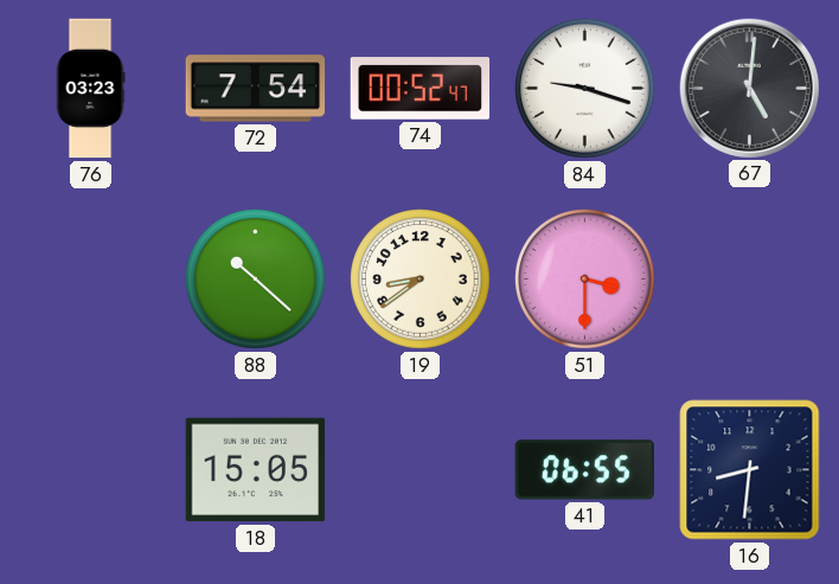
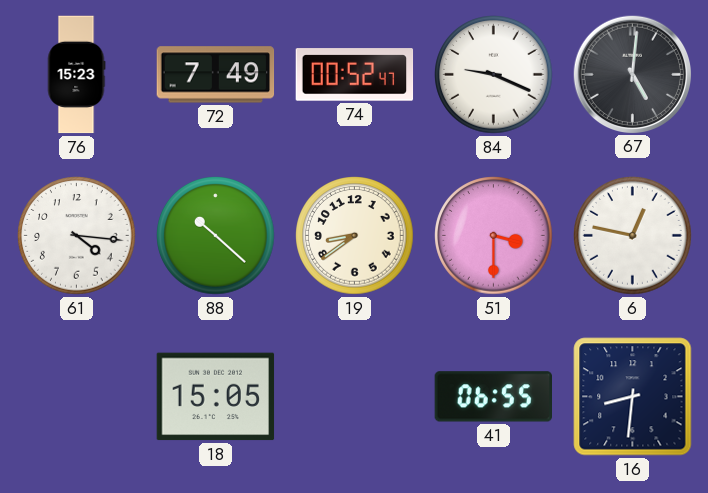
76: 03:23 -> 15:23 (76, 75)
72: 7:54 -> 7:49 (216, 75)
84: 9:18 -> 9:19 (494, 75)
61: none -> 4:16 (77, 236)
6: none -> 12:47 (633, 236)
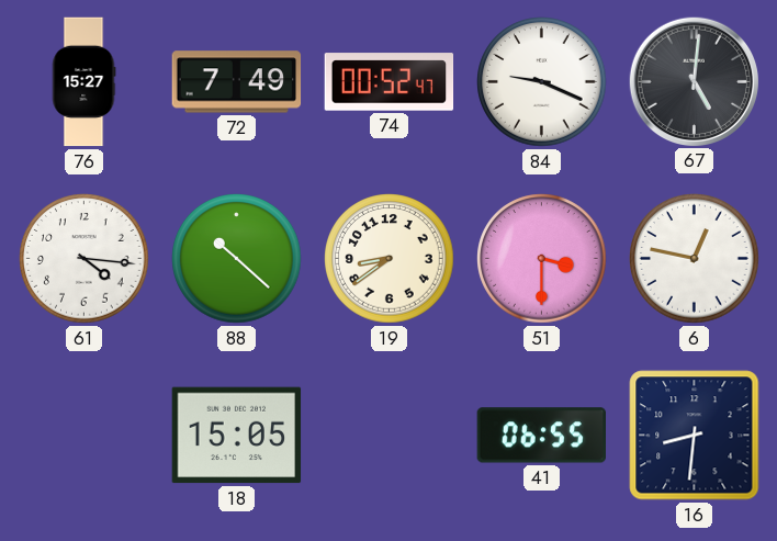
76: 15:23 -> 15:27 (83, 82)
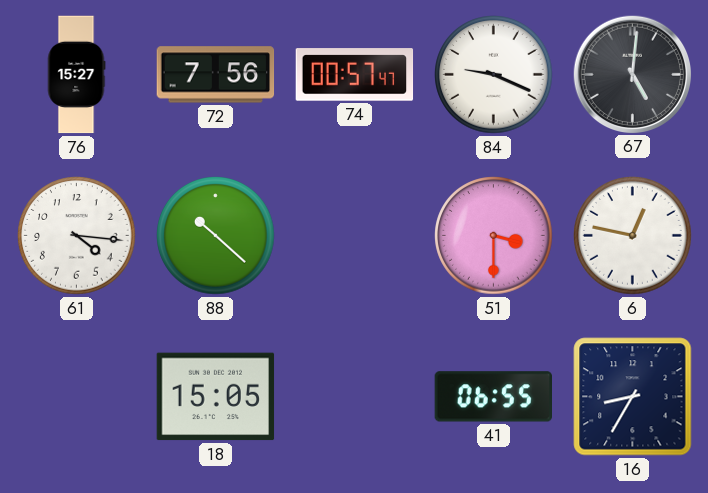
72: 7:49 -> 7:56 (216, 75)
74: 00:52 -> 00:57 (355, 75)
19: 8:39 -> none (390, 259)
16: 8:31 -> 8:35 (633, 397)
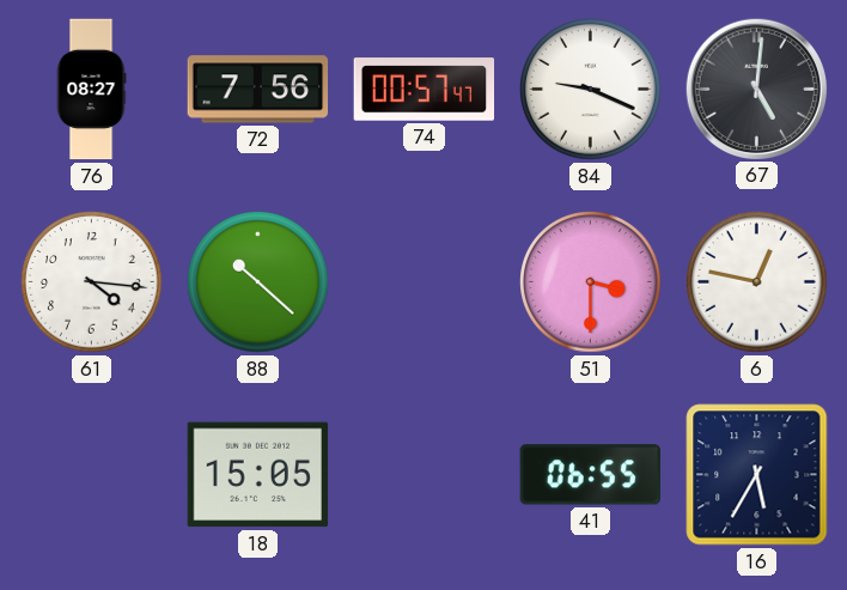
76: 15:27 -> 08:27 (91, 90)
16: 8:35 -> 5:35 (757, 475)
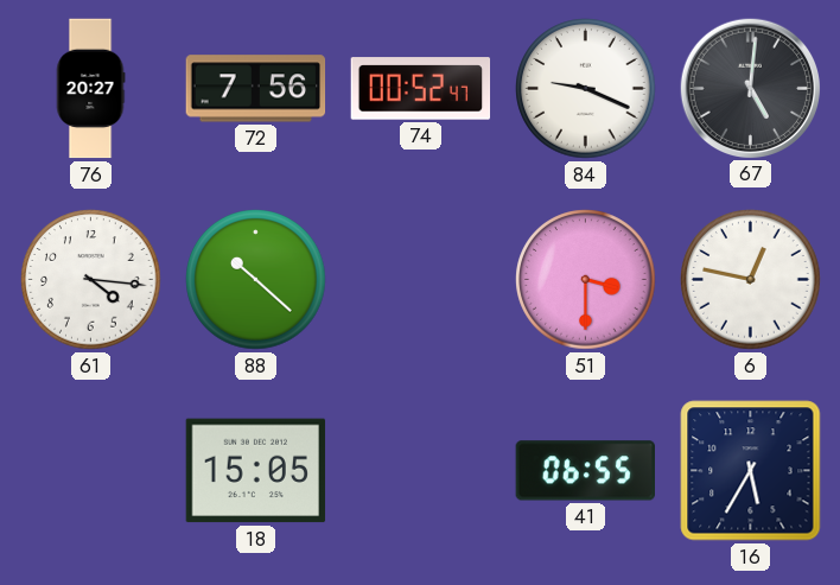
76: 08:27 -> 20:27 (90, 89)
74: 00:57 -> 00:52 (421, 89)
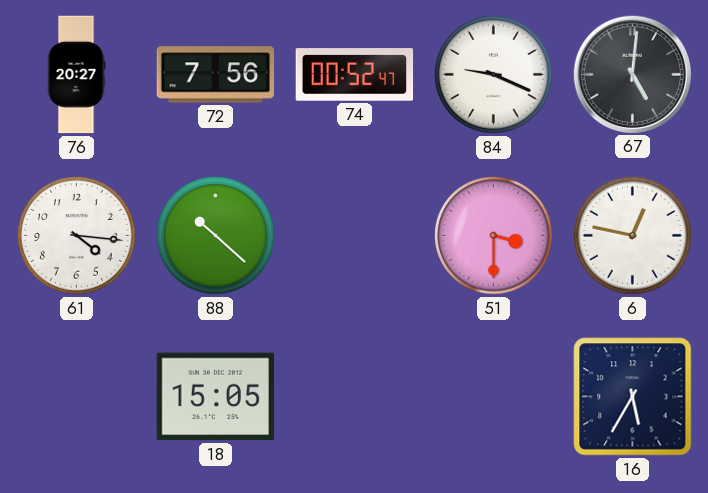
41: 06:55 -> none (586, 471)
